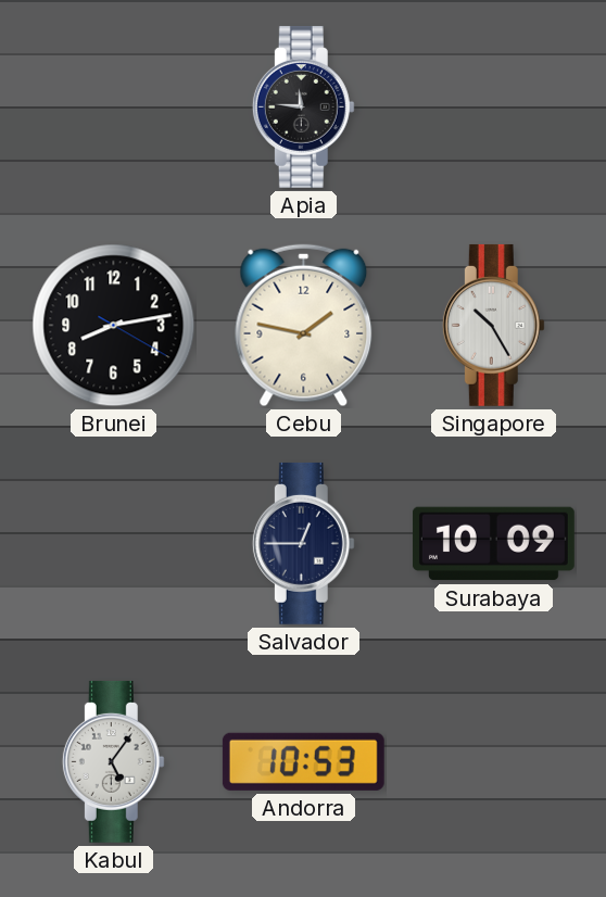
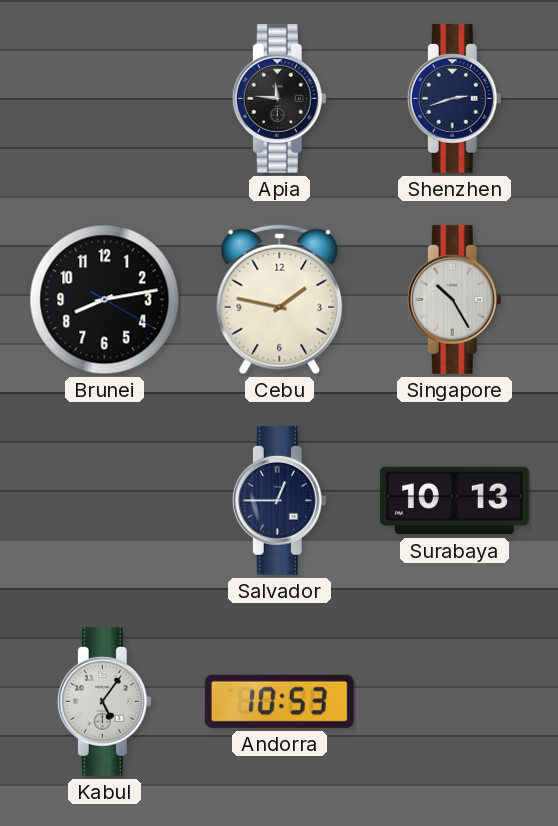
Shenzhen: none -> 2:42 (454, 98)
Surabaya: 10:09 -> 10:13 (454, 501)
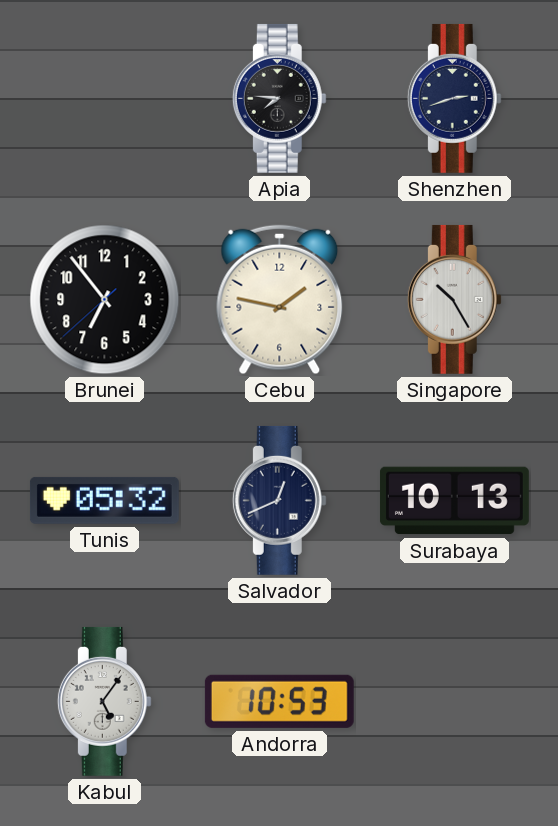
Apia: 11:46 -> 7:46 (279, 98)
Brunei: 8:13 -> 6:53 (105, 300)
Tunis: none -> 05:32 (104, 500)
Salvador: 12:45 -> 12:41 (279, 500)
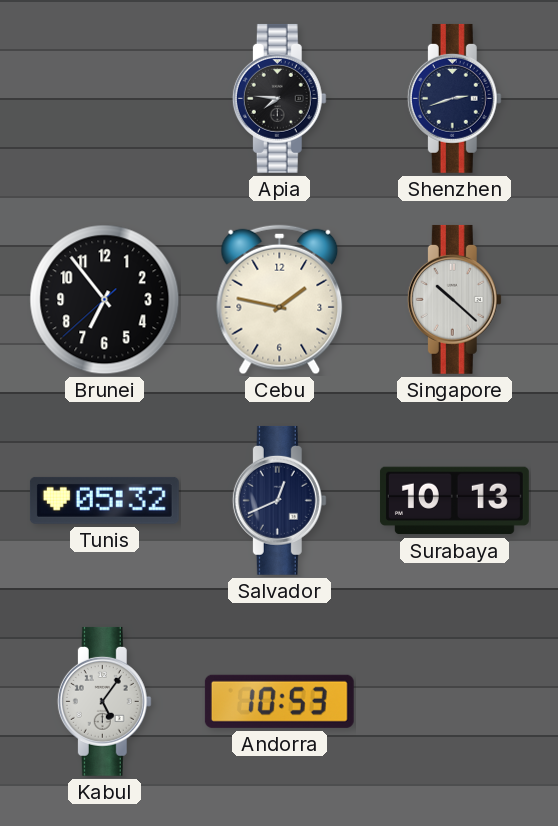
Singapore: 10:25 -> 10:22 (454, 299)
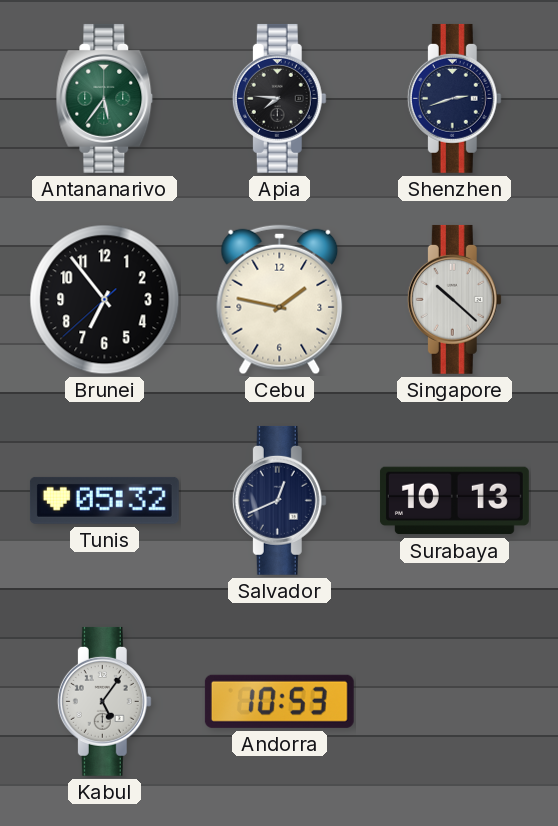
Antananarivo: none -> 5:36 (105, 98)
